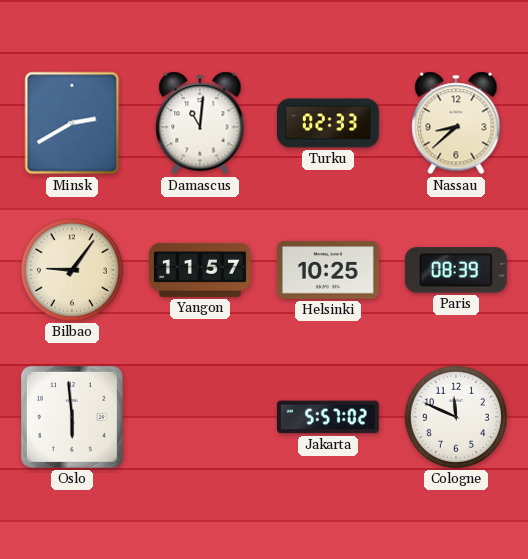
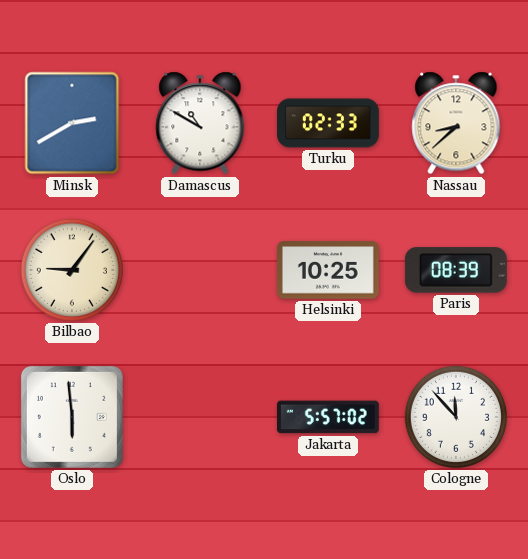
Damascus: 11:01 -> 10:50 (200, 123)
Yangon: 11:57 -> none (201, 270)
Cologne: 11:49 -> 11:53 (456, 417)
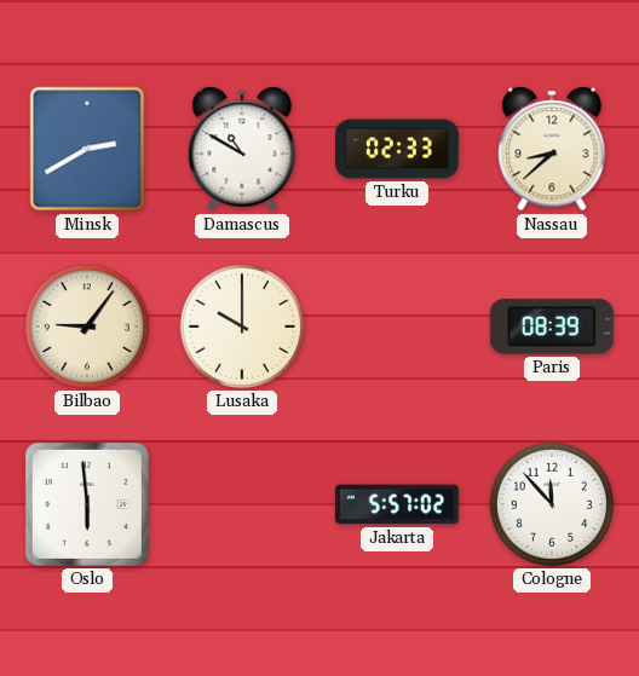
Lusaka: none -> 10:00 (242, 327)
Helsinki: 10:25 -> none (328, 270)
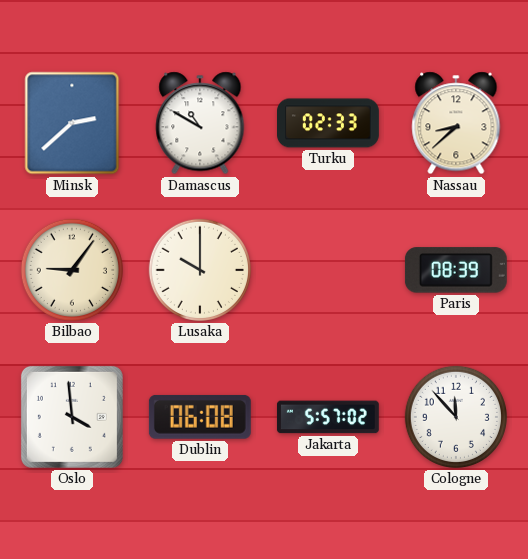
Minsk: 2:40 -> 2:38 (72, 123)
Oslo: 5:59 -> 3:59 (72, 417)
Dublin: none -> 06:08 (200, 417)
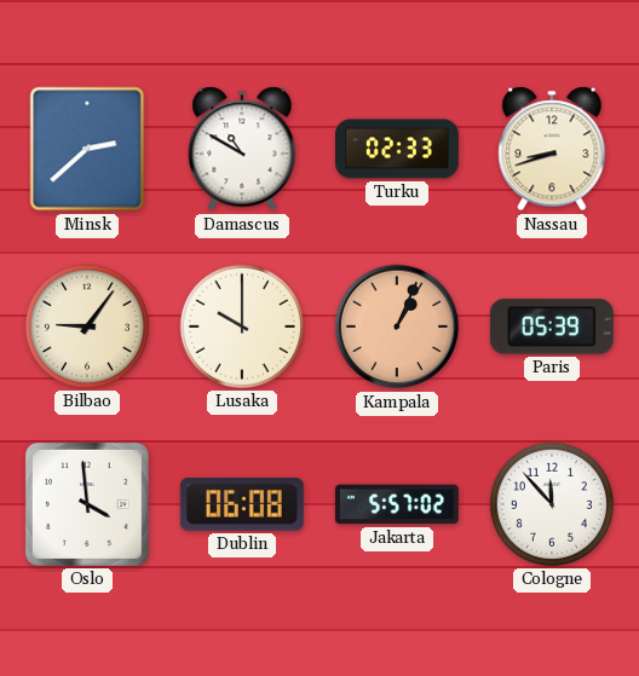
Nassau: 8:38 -> 8:42 (552, 149)
Kampala: none -> 1:04 (397, 327)
Paris: 08:39 -> 05:39 (552, 327)
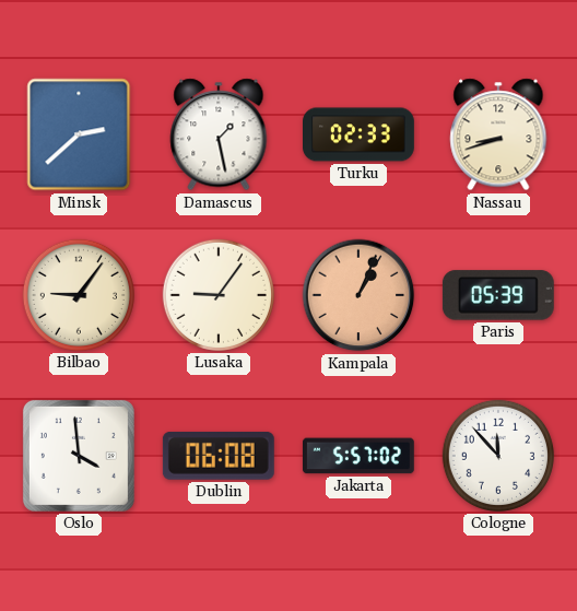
Damascus: 10:50 -> 1:28 (219, 134)
Lusaka: 10:00 -> 9:06 (219, 295)
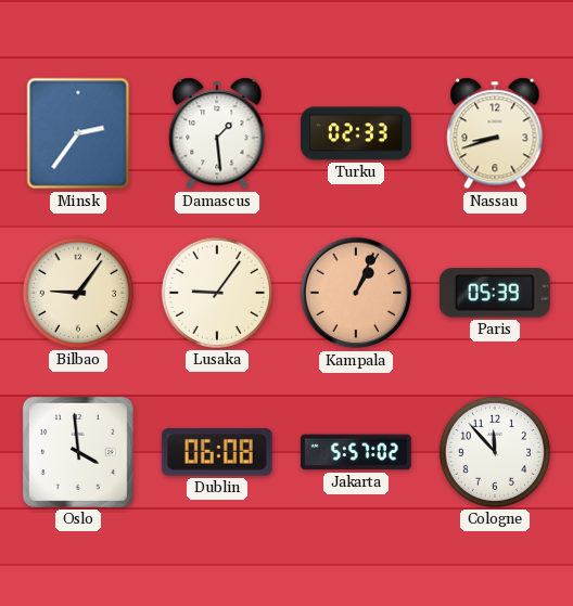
Minsk: 2:38 -> 2:36 (78, 133)
Damascus: 1:28 -> 1:29 (217, 133)
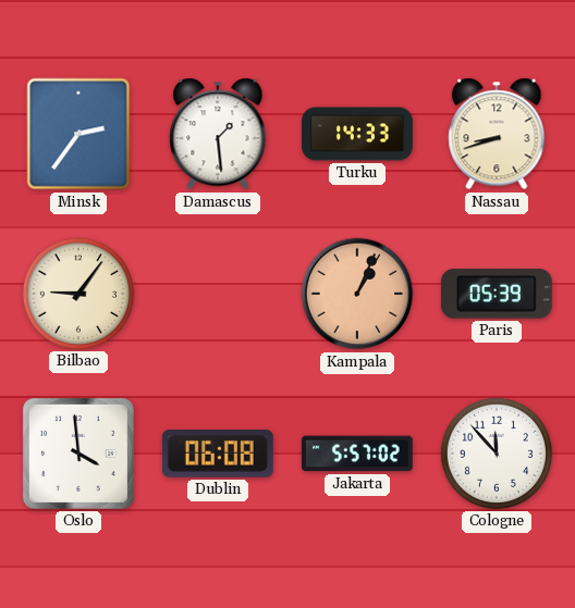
Turku: 02:33 -> 14:33 (358, 134)
Lusaka: 9:06 -> none (217, 293)
